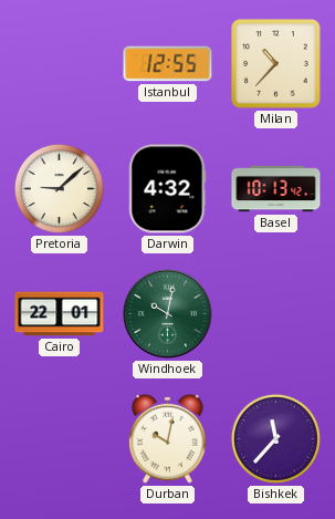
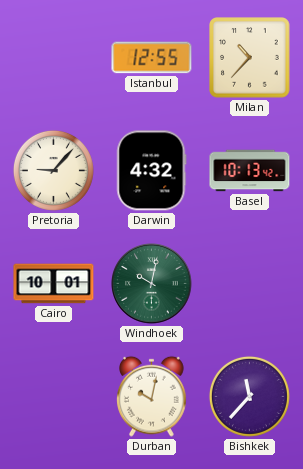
Pretoria: 9:08 -> 9:07 (53, 170)
Cairo: 22:01 -> 10:01 (54, 284)
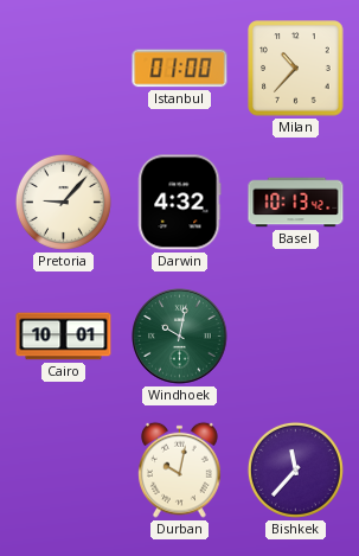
Istanbul: 12:55 -> 01:00 (180, 69)
